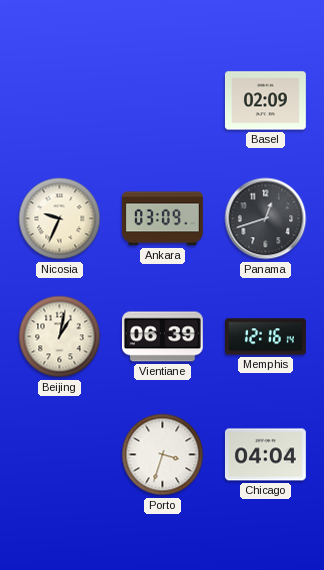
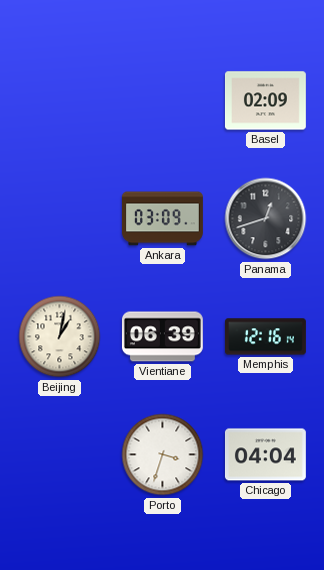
Nicosia: 9:34 -> none (60, 219)
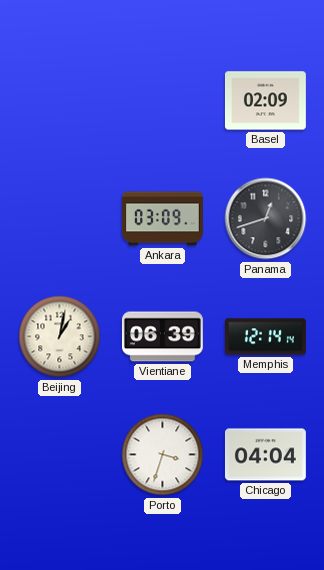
Memphis: 12:16 -> 12:14 (265, 337)
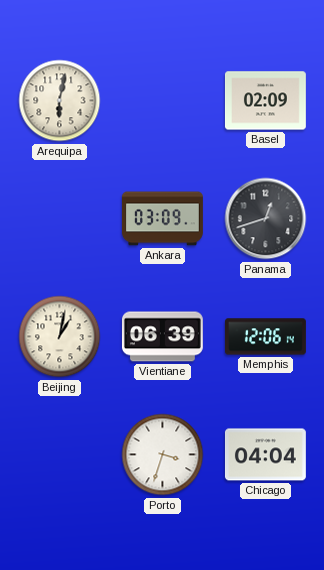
Arequipa: none -> 6:02 (60, 101)
Memphis: 12:14 -> 12:06 (265, 337)
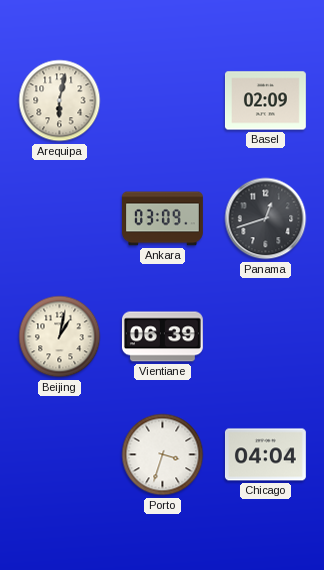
Memphis: 12:06 -> none (265, 337)
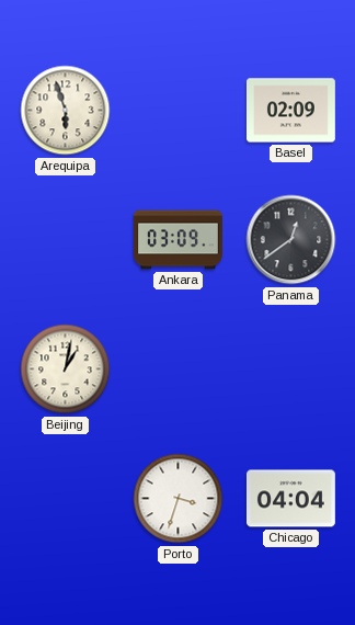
Arequipa: 6:02 -> 5:57 (66, 111)
Panama: 12:42 -> 12:39 (291, 240)
Vientiane: 06:39 -> none (162, 337)
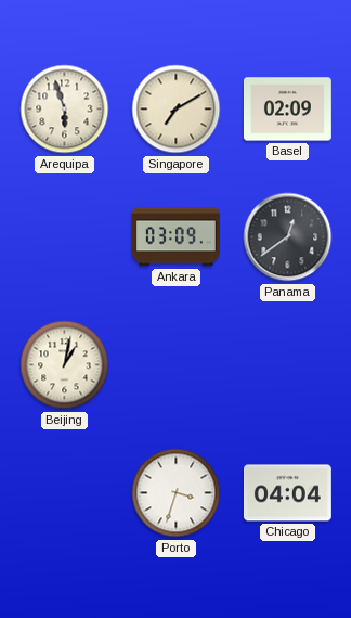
Singapore: none -> 7:10 (177, 110)
